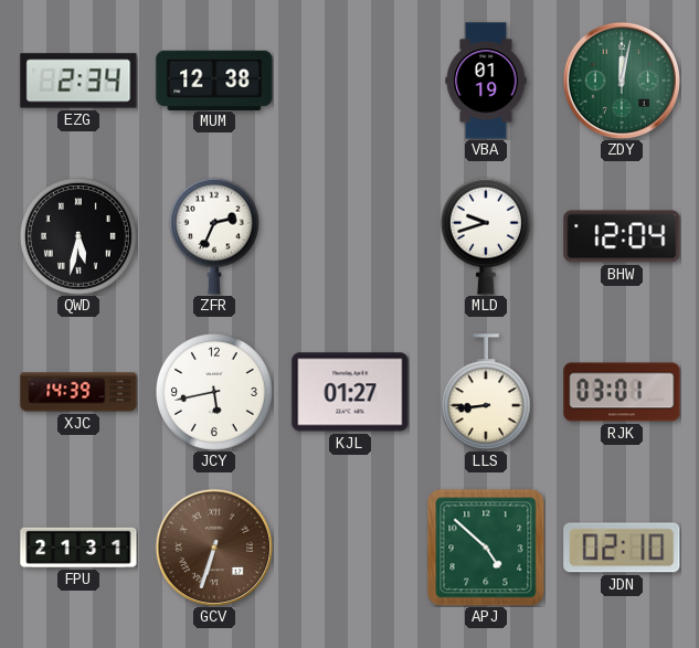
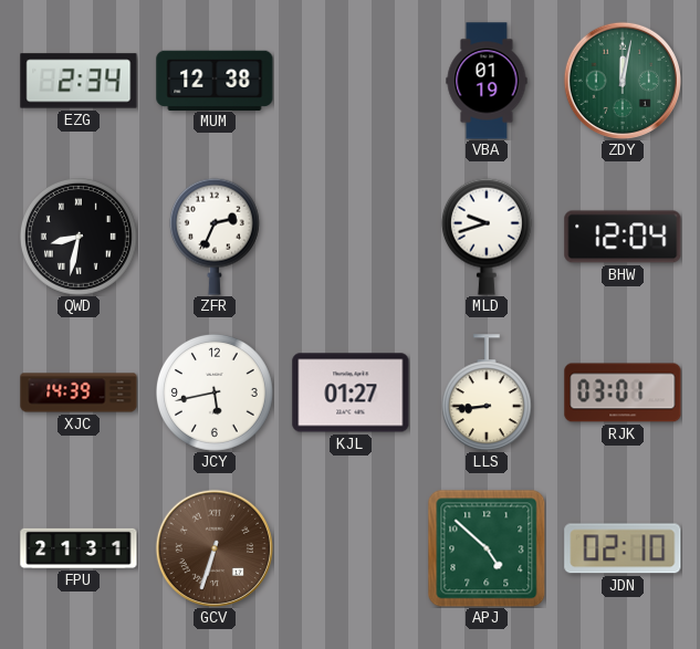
QWD: 5:32 -> 8:32 (80, 238)
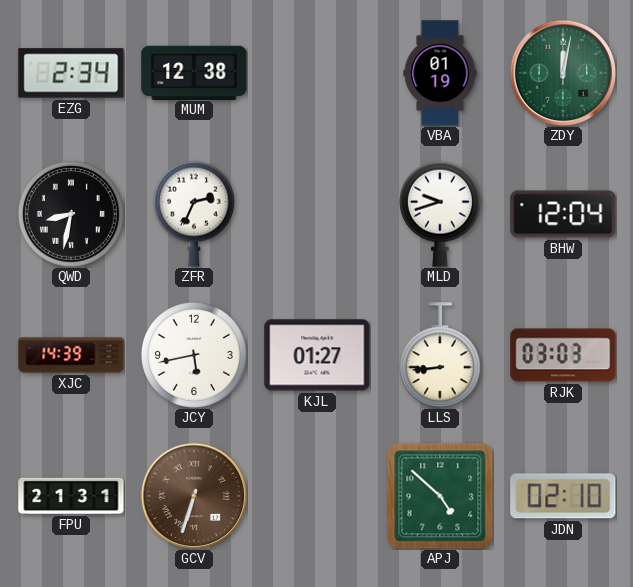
RJK: 03:01 -> 03:03 (563, 355)
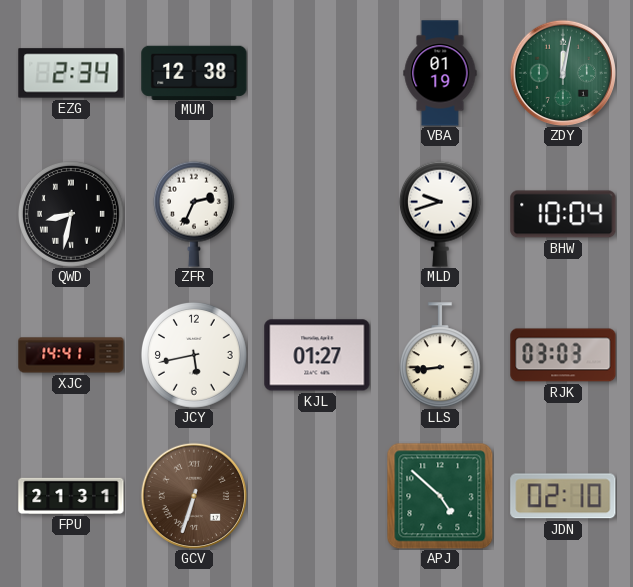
BHW: 12:04 -> 10:04 (563, 214)
XJC: 14:39 -> 14:41 (71, 355)
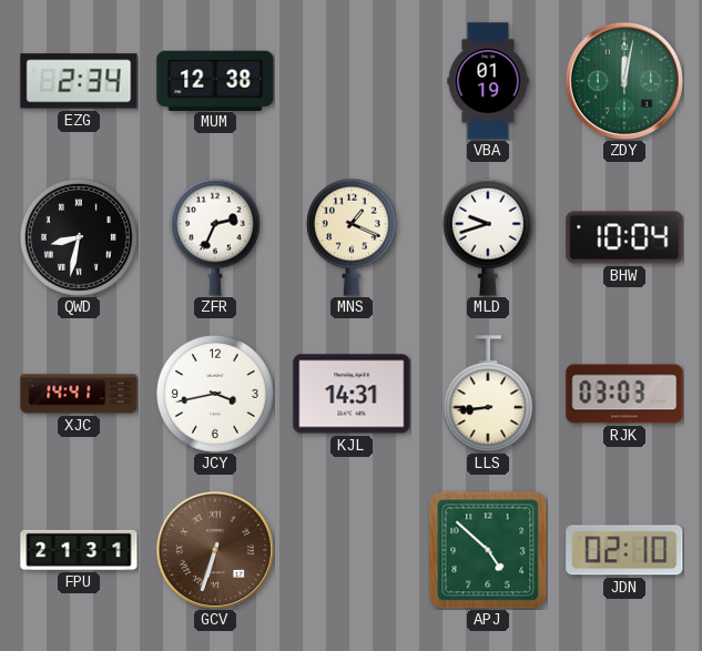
MNS: none -> 1:19 (352, 237)
JCY: 5:43 -> 3:43 (216, 395)
KJL: 01:27 -> 14:31 (352, 394)
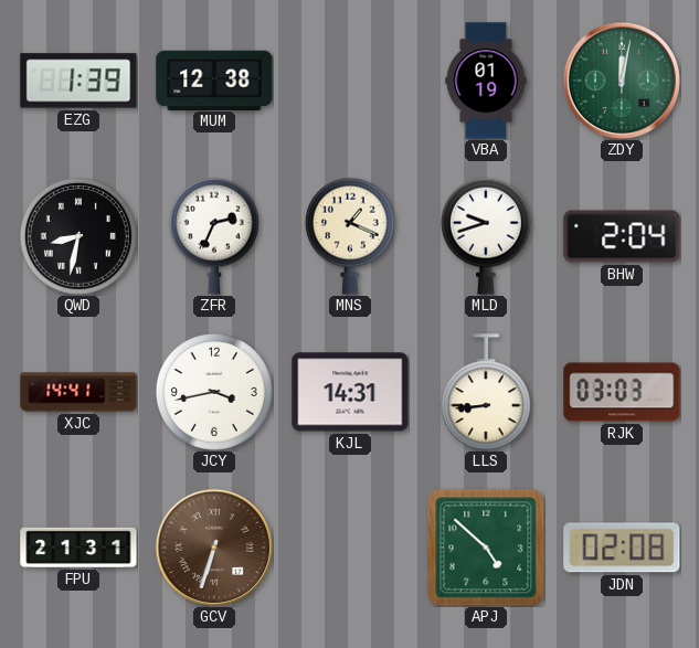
EZG: 2:34 -> 1:39 (78, 81)
BHW: 10:04 -> 2:04 (622, 236)
JDN: 02:10 -> 02:08 (622, 548)
